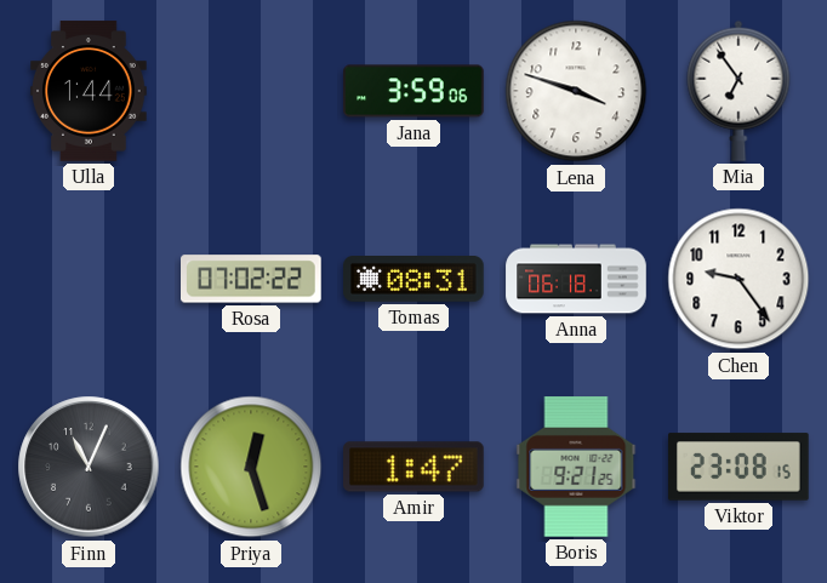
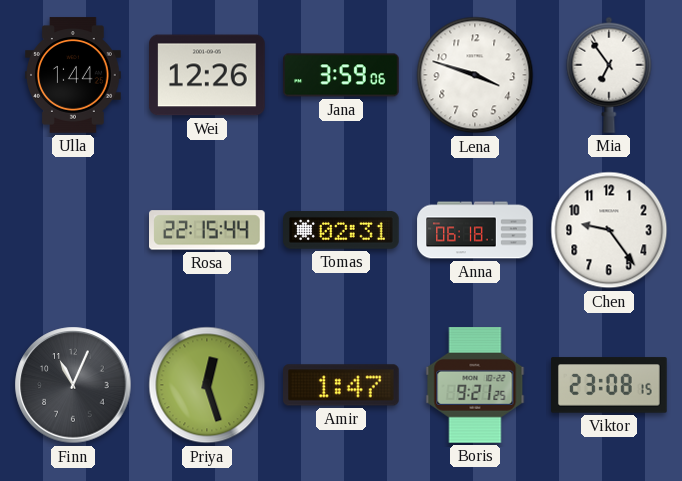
Wei: none -> 12:26 (208, 75)
Rosa: 07:02 -> 22:15 (208, 230)
Tomas: 08:31 -> 02:31 (341, 230)
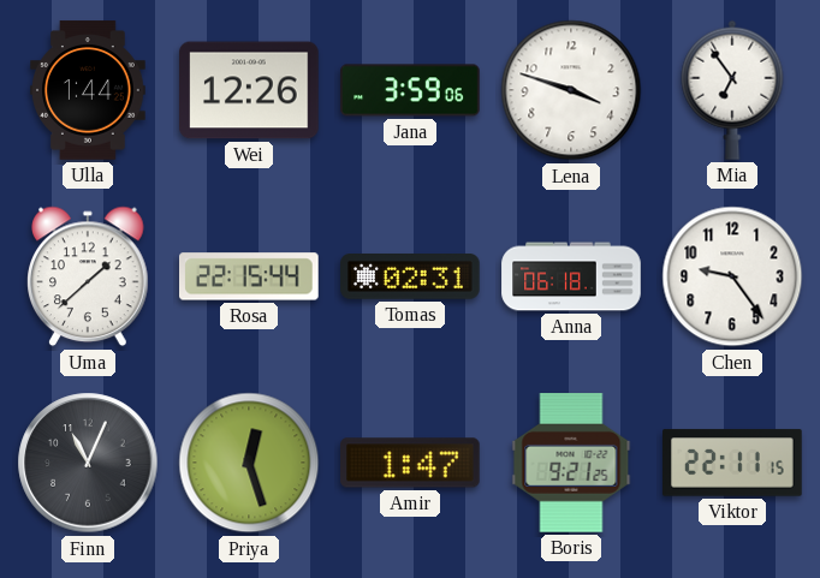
Uma: none -> 1:38 (88, 276)
Viktor: 23:08 -> 22:11 (732, 463)
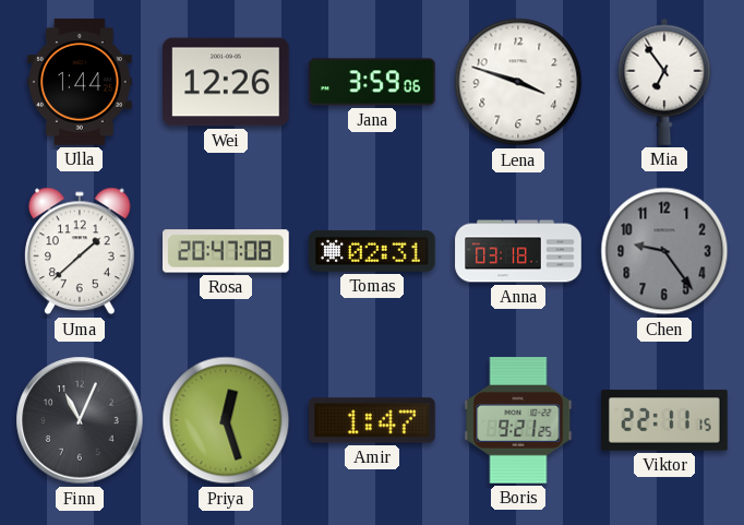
Rosa: 22:15 -> 20:47 (227, 251)
Anna: 06:18 -> 03:18 (518, 251)
Chen dial: white -> grey (664, 251)
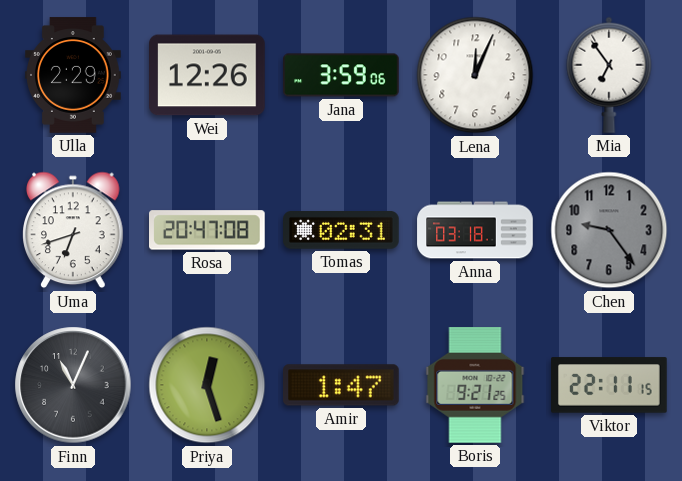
Ulla: 1:44 -> 2:29 (74, 75)
Lena: 3:48 -> 12:04 (475, 75)
Uma: 1:38 -> 6:42 (73, 230)
